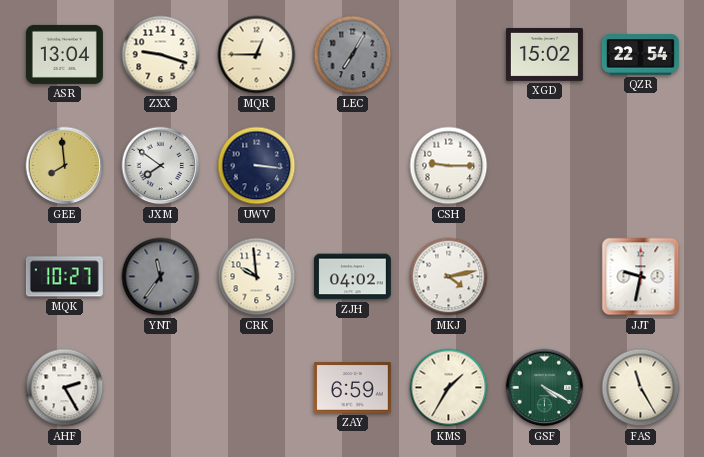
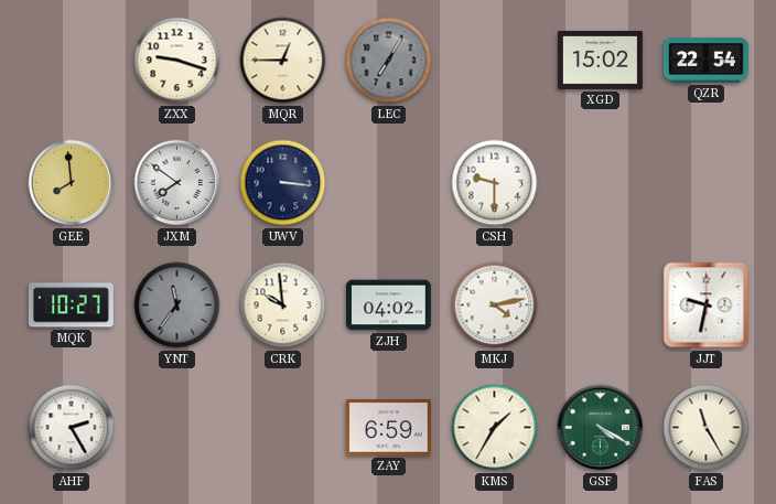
ASR: 13:04 -> none (64, 54)
CSH: 9:15 -> 9:30 (495, 183)
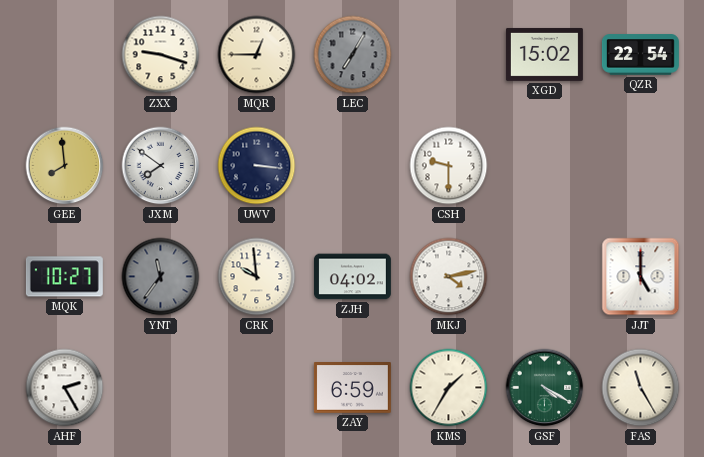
JJT: 9:32 -> 5:00 (641, 277)
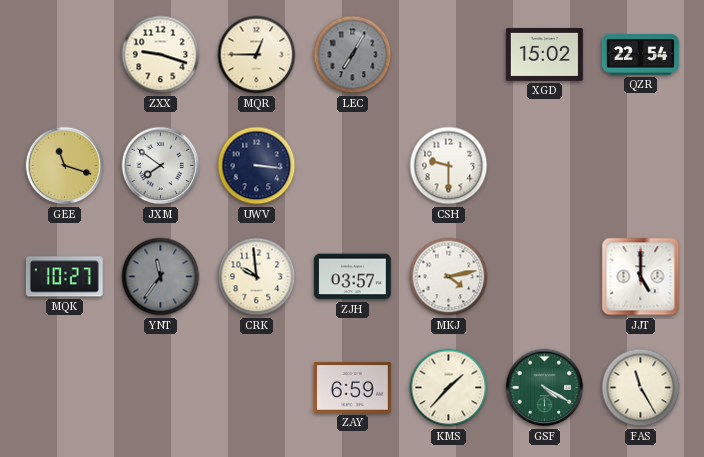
GEE: 7:59 -> 11:18 (65, 166)
ZJH: 04:02 -> 03:57 (352, 277)
AHF: 2:25 -> none (65, 388)
KMS: 1:35 -> 1:37 (449, 388)
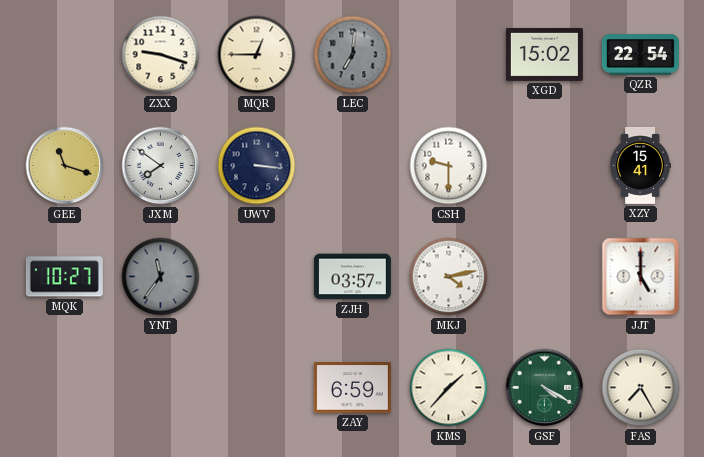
LEC: 7:05 -> 7:01 (353, 55)
XZY: none -> 15:41 (640, 165)
CRK: 9:59 -> none (257, 277)
FAS: 11:25 -> 7:25 (641, 388)
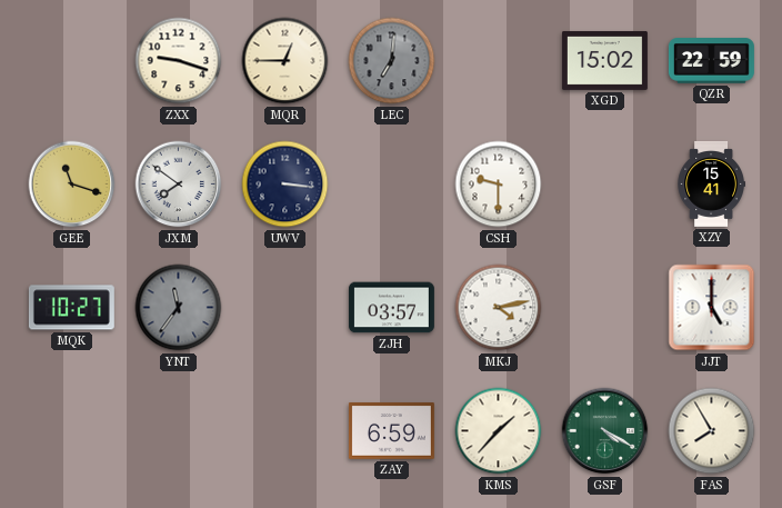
QZR: 22:54 -> 22:59 (711, 61)
FAS: 7:25 -> 7:55 (712, 431)
